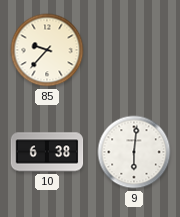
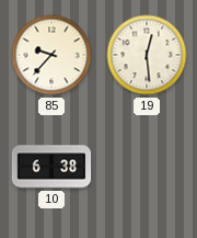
19: none -> 12:29 (147, 55)
9: 6:01 -> none (134, 152)
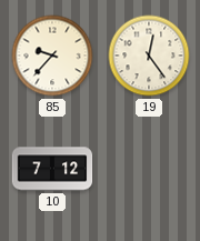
19: 12:29 -> 12:24 (149, 56)
10: 6:38 -> 7:12 (52, 169)
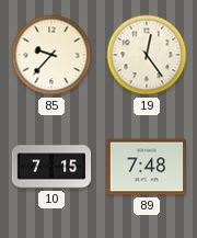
10: 7:12 -> 7:15 (51, 167)
89: none -> 7:48 (147, 167)
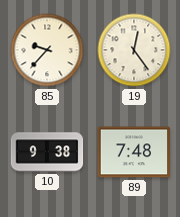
10: 7:15 -> 9:38 (47, 152)
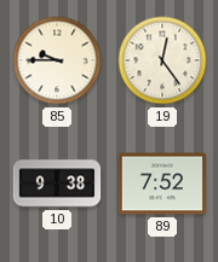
85: 9:37 -> 9:45 (57, 60)
89: 7:48 -> 7:52 (162, 184)
